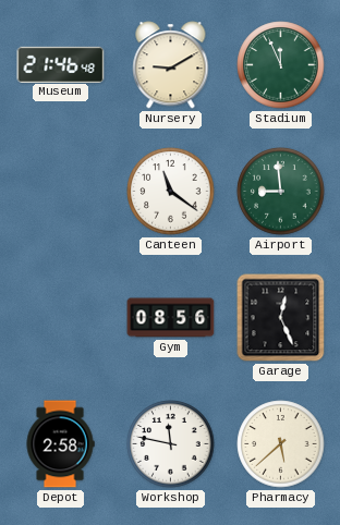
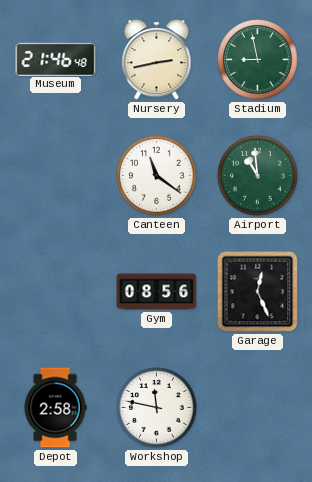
Nursery: 9:10 -> 2:43 (157, 60)
Stadium: 11:56 -> 8:58 (258, 60)
Airport: 8:59 -> 10:59 (258, 176)
Pharmacy: 5:38 -> none (281, 444)
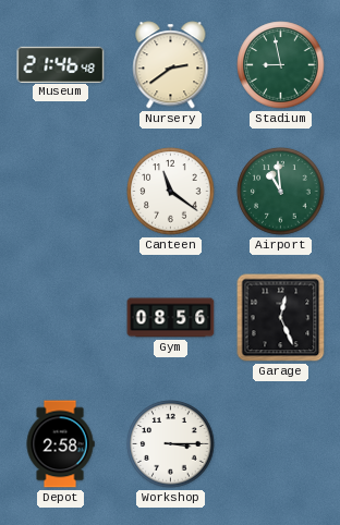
Nursery: 2:43 -> 2:39 (171, 65)
Workshop: 11:47 -> 3:15 (171, 444)
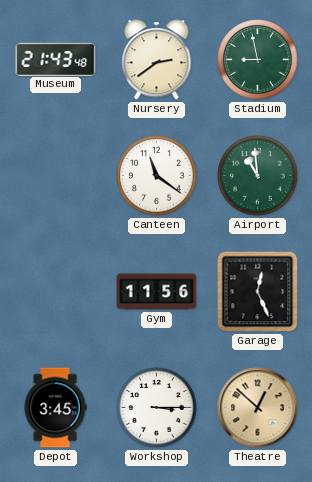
Museum: 21:46 -> 21:43 (56, 59)
Gym: 08:56 -> 11:56 (157, 292)
Depot: 2:58 -> 3:45 (55, 408)
Theatre: none -> 12:52 (258, 408)
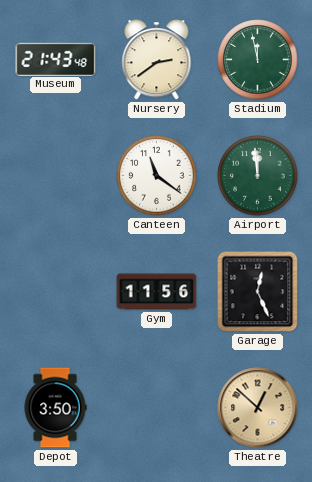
Stadium: 8:58 -> 11:58 (258, 60)
Airport: 10:59 -> 11:59 (258, 176)
Depot: 3:45 -> 3:50 (55, 408)
Workshop: 3:15 -> none (157, 408)
